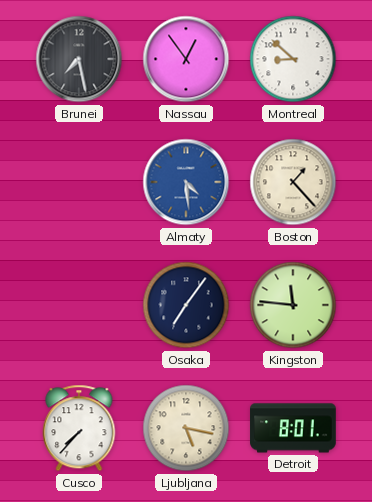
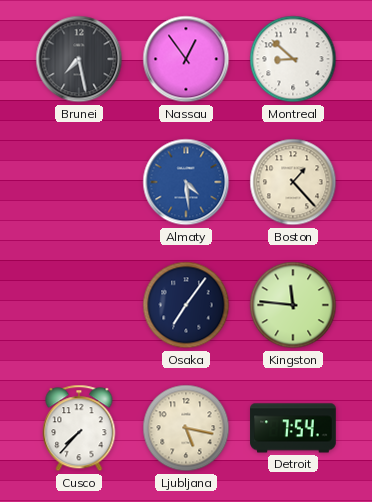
Detroit: 8:01 -> 7:54 (293, 428)
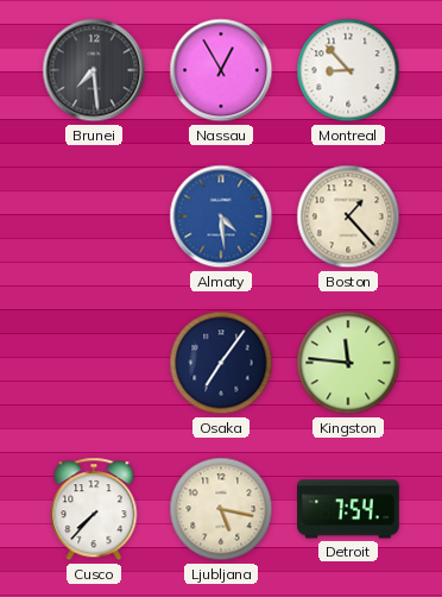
Brunei: 7:28 -> 7:29 (94, 70)
Nassau: 12:54 -> 12:55 (221, 70)
Montreal: 8:52 -> 8:53 (348, 70)
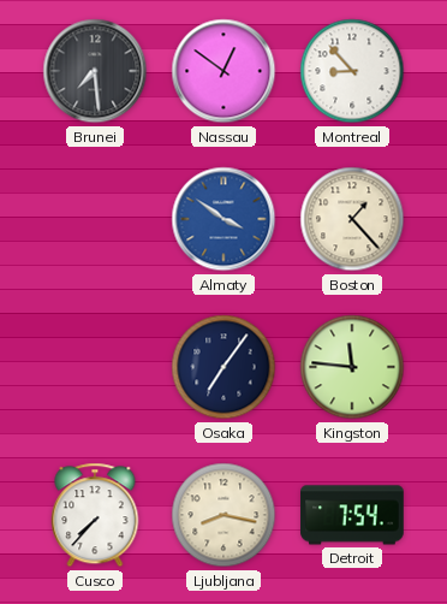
Nassau: 12:55 -> 12:51 (223, 71)
Almaty: 4:29 -> 3:51 (223, 219)
Ljubljana: 5:17 -> 8:17 (223, 515)
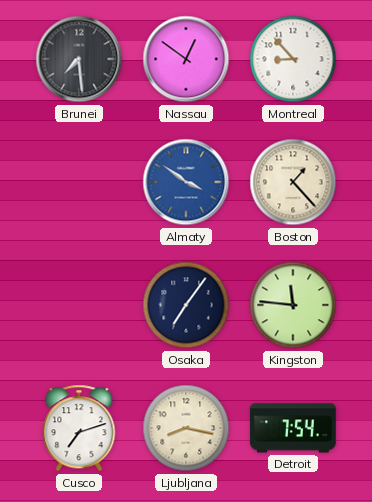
Cusco: 7:37 -> 7:12 (79, 428)
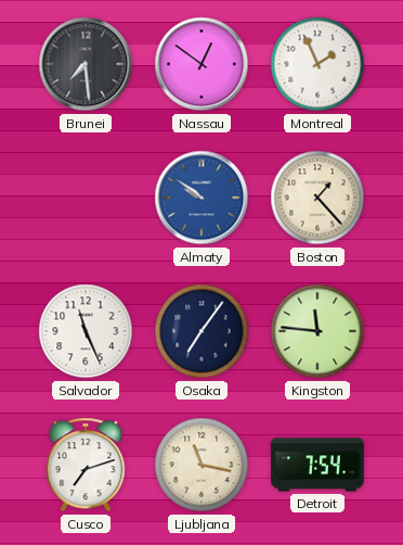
Montreal: 8:53 -> 1:56 (317, 64)
Almaty: 3:51 -> 9:51 (201, 198)
Salvador: none -> 11:26 (86, 331)
Ljubljana: 8:17 -> 11:17 (201, 465)
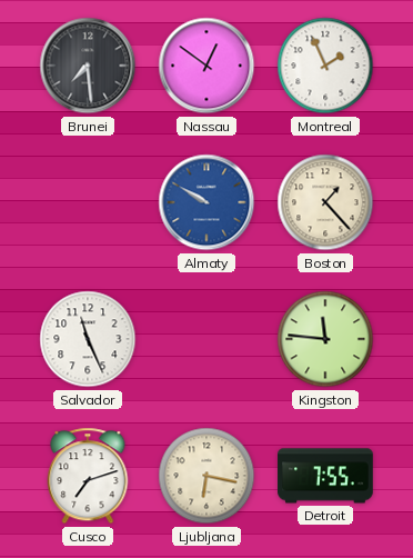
Almaty: 9:51 -> 9:50 (206, 202)
Osaka: 7:06 -> none (201, 331)
Ljubljana: 11:17 -> 6:17 (206, 476)
Detroit: 7:54 -> 7:55 (325, 476)
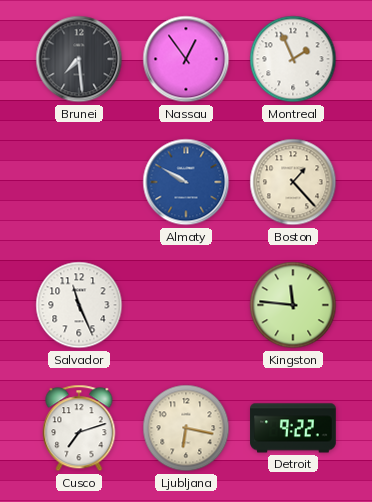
Nassau: 12:51 -> 12:54 (186, 59)
Detroit: 7:55 -> 9:22 (293, 428)
